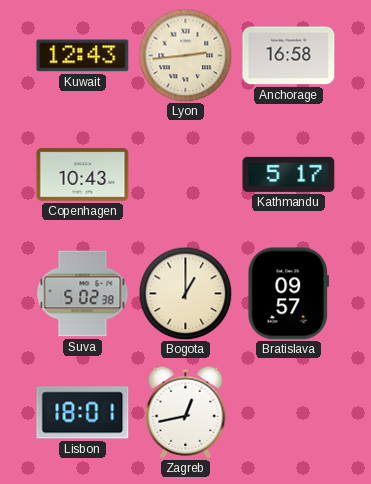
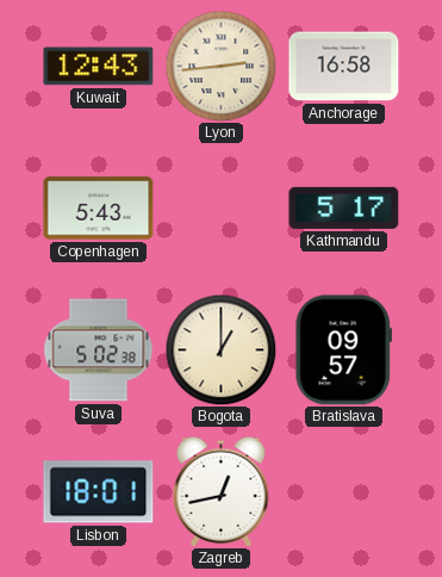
Copenhagen: 10:43 -> 5:43 (99, 209)
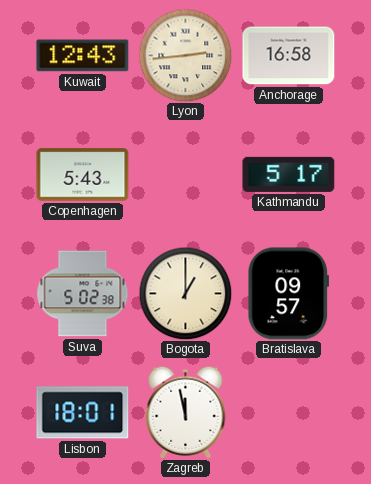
Zagreb: 12:43 -> 11:58 (186, 412)
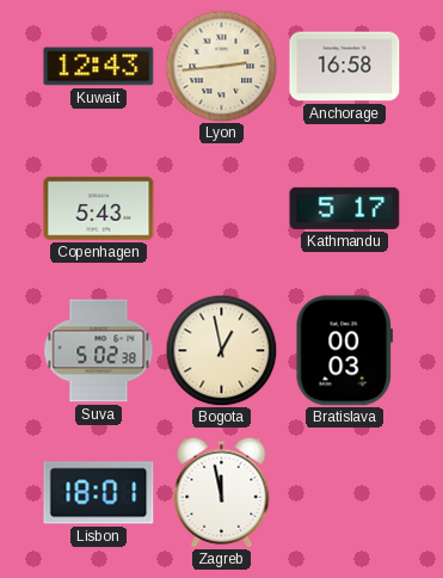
Bogota: 1:00 -> 12:58 (221, 350)
Bratislava: 09:57 -> 00:03 (344, 351)
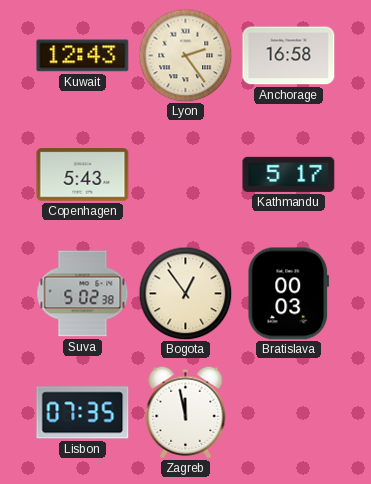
Lyon: 2:44 -> 2:24 (185, 55)
Bogota: 12:58 -> 12:54 (185, 293)
Lisbon: 18:01 -> 07:35 (83, 413)
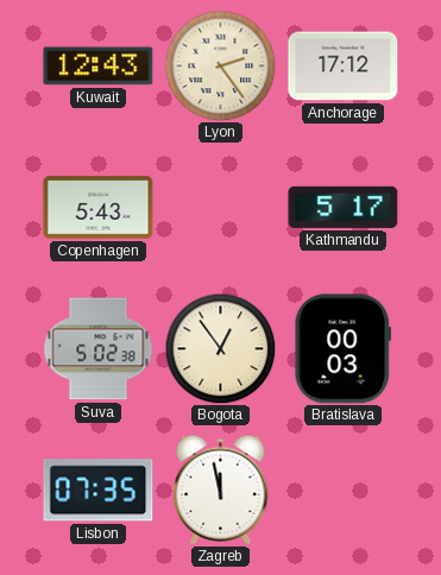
Anchorage: 16:58 -> 17:12 (344, 67)
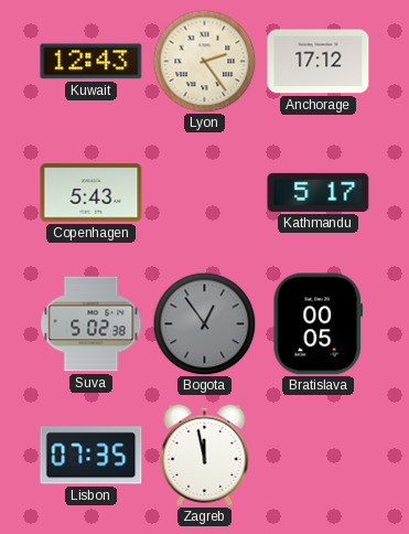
Bogota dial: cream -> grey (204, 323)
Bratislava: 00:03 -> 00:05 (317, 324)
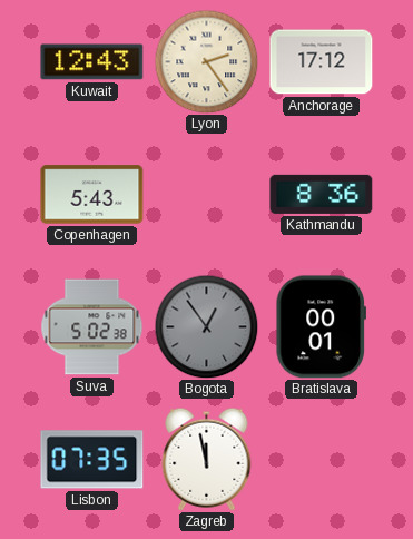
Kathmandu: 5:17 -> 8:36 (322, 194)
Bratislava: 00:05 -> 00:01 (321, 327)
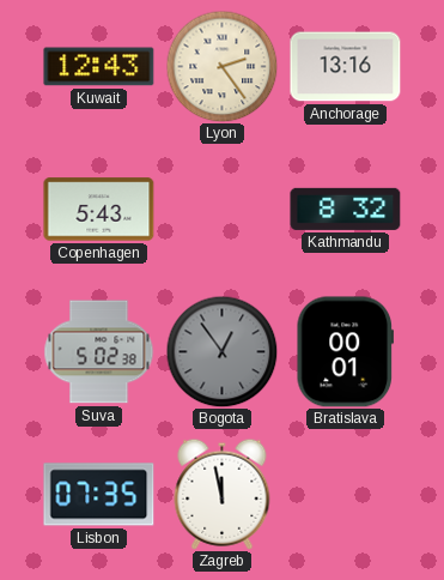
Anchorage: 17:12 -> 13:16 (346, 67)
Kathmandu: 8:36 -> 8:32 (346, 209)
